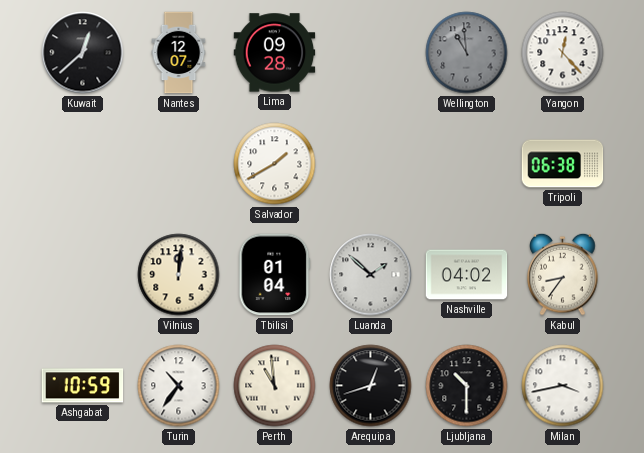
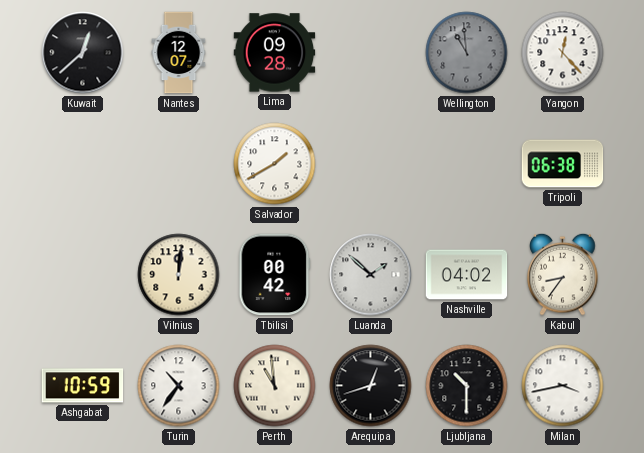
Tbilisi: 01:04 -> 00:42 (275, 275)
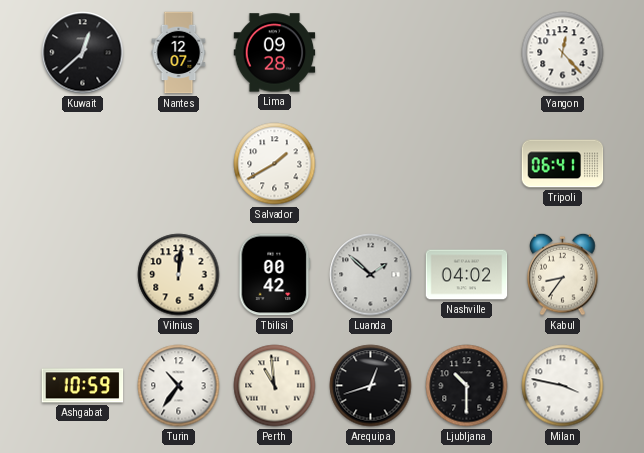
Wellington: 10:59 -> none (467, 53)
Tripoli: 06:38 -> 06:41 (563, 164)
Milan: 3:43 -> 3:47 (563, 386)
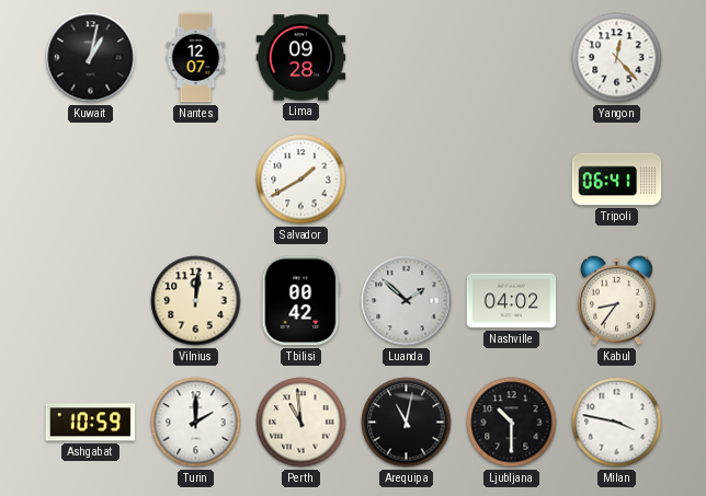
Kuwait: 12:38 -> 1:02 (91, 58)
Turin: 10:36 -> 2:00 (196, 423)
Arequipa: 12:42 -> 11:02 (407, 423)
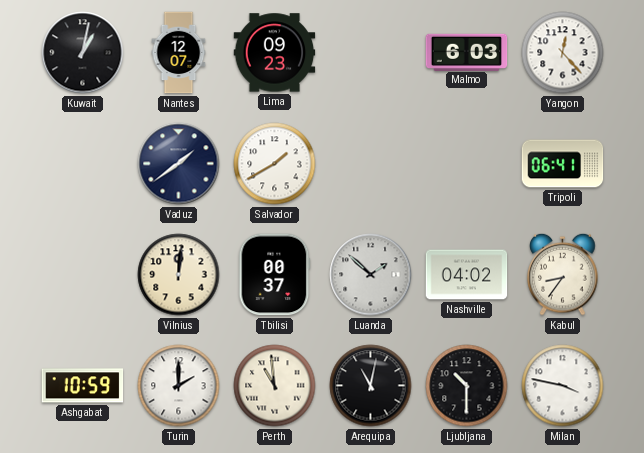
Lima: 09:28 -> 09:23 (275, 53)
Malmo: none -> 6:03 (467, 52)
Vaduz: none -> 1:39 (179, 164)
Tbilisi: 00:42 -> 00:37 (275, 275)
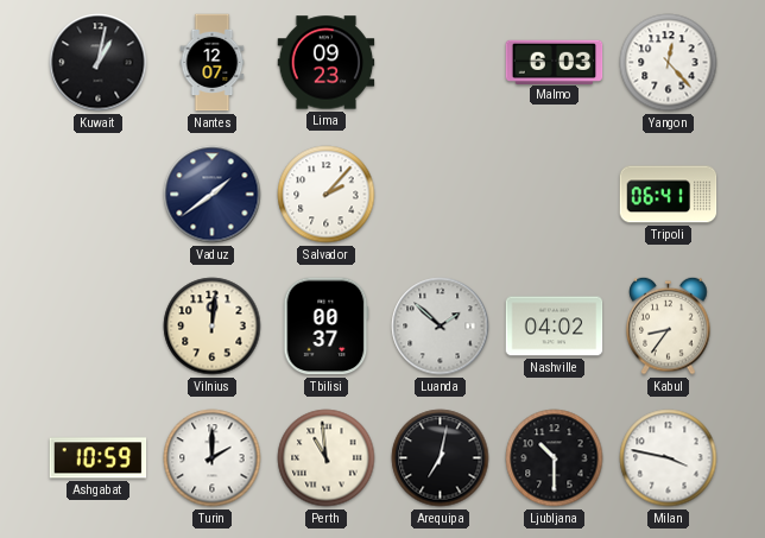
Salvador: 1:40 -> 2:07 (327, 195)
Arequipa: 11:02 -> 7:02 (441, 458)
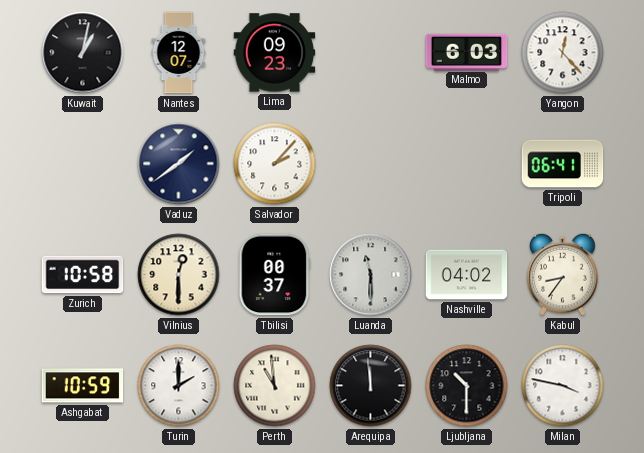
Zurich: none -> 10:58 (83, 275)
Vilnius: 12:01 -> 12:30 (179, 275)
Luanda: 1:52 -> 11:30 (371, 275)
Arequipa: 7:02 -> 11:59 (371, 386)
